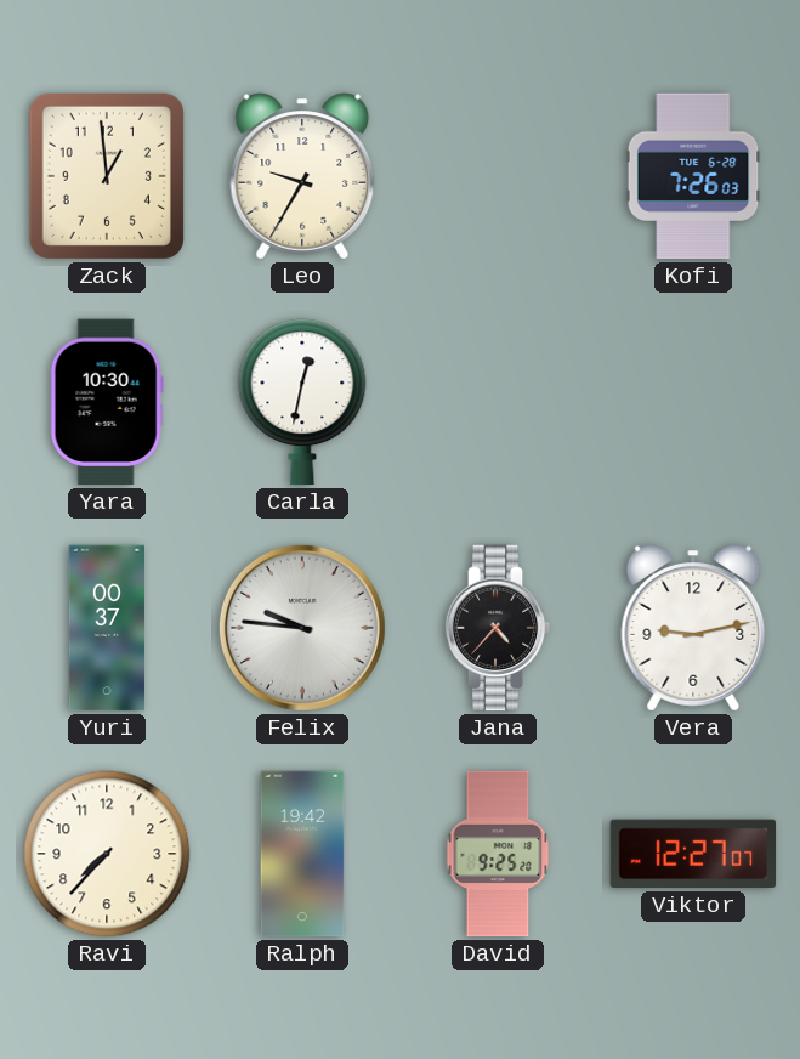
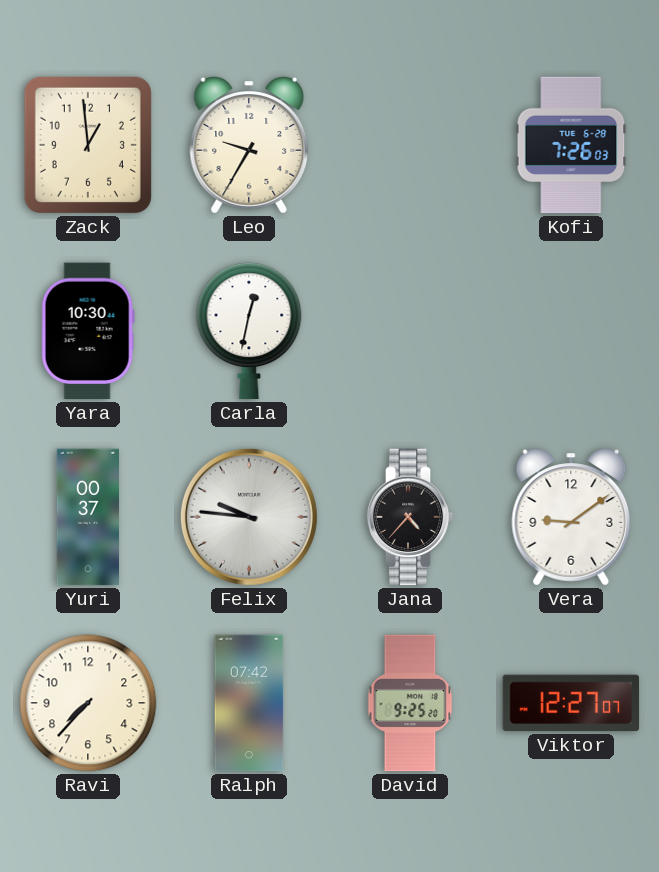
Vera: 9:13 -> 9:09 (571, 517)
Ralph: 19:42 -> 07:42 (249, 703)
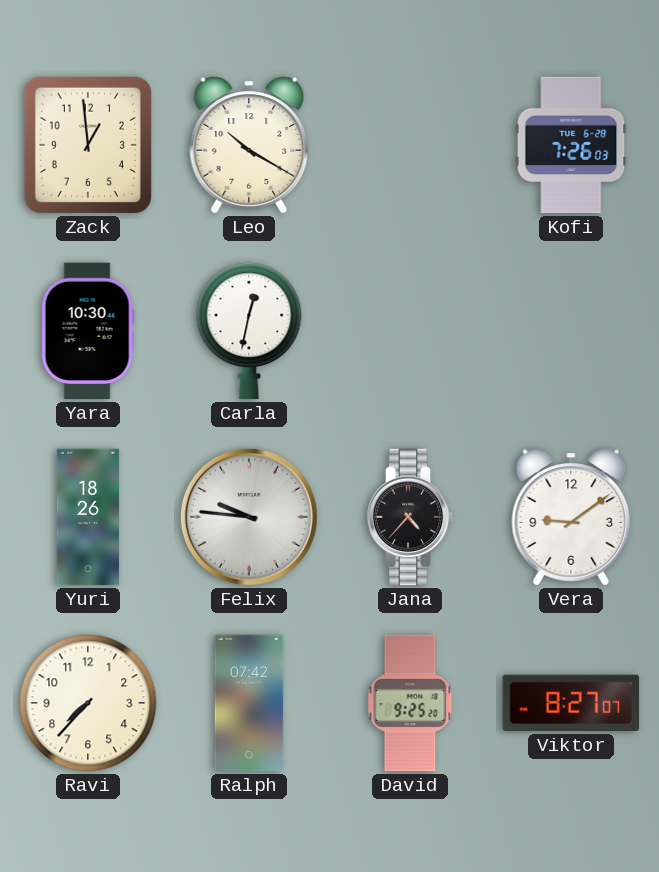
Leo: 9:35 -> 10:20 (249, 145)
Yuri: 00:37 -> 18:26 (87, 517)
Viktor: 12:27 -> 8:27 (571, 703)
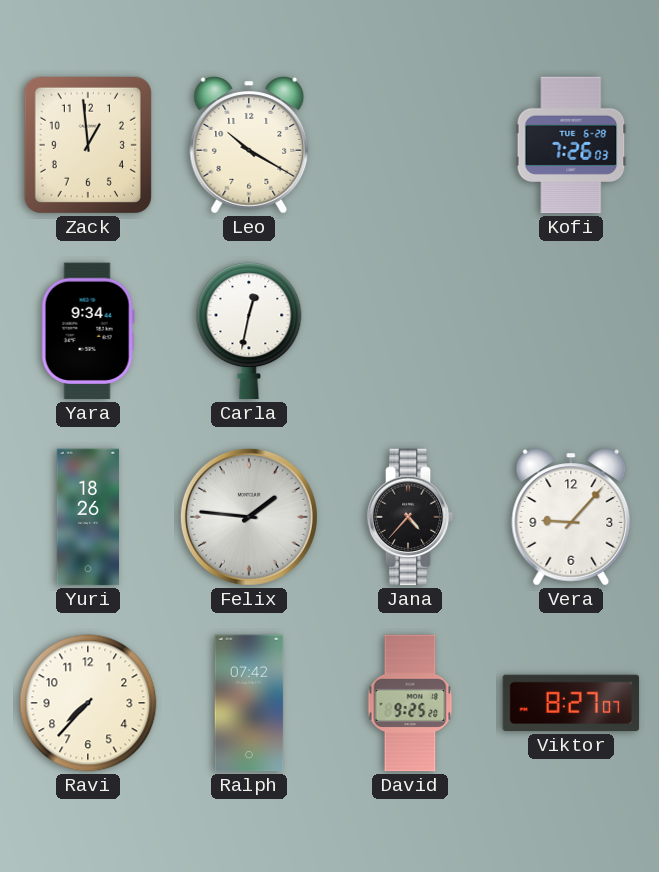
Yara: 10:30 -> 9:34 (88, 331)
Felix: 9:46 -> 1:46 (249, 517)
Vera: 9:09 -> 9:07 (571, 517)
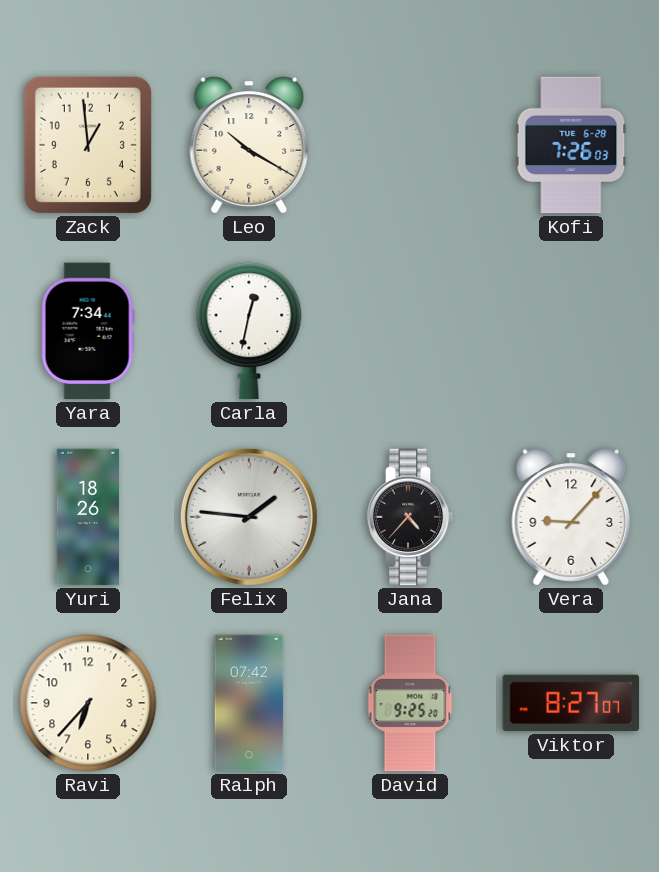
Yara: 9:34 -> 7:34 (88, 331)
Ravi: 7:37 -> 6:37 (88, 703)
